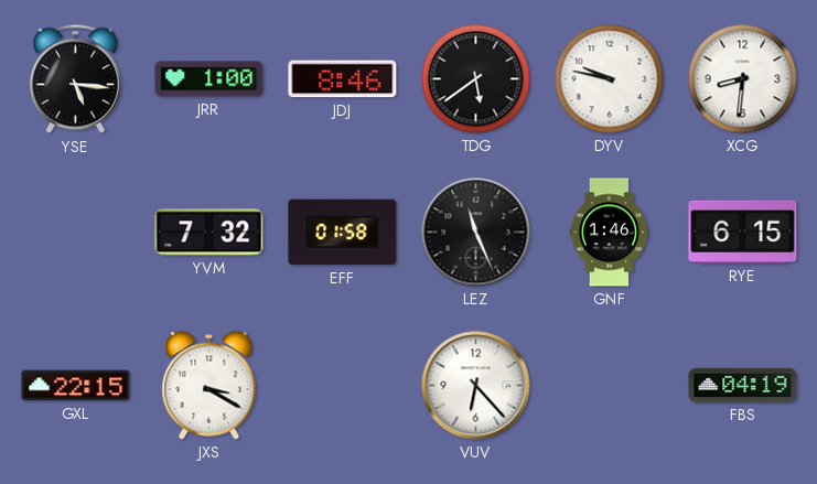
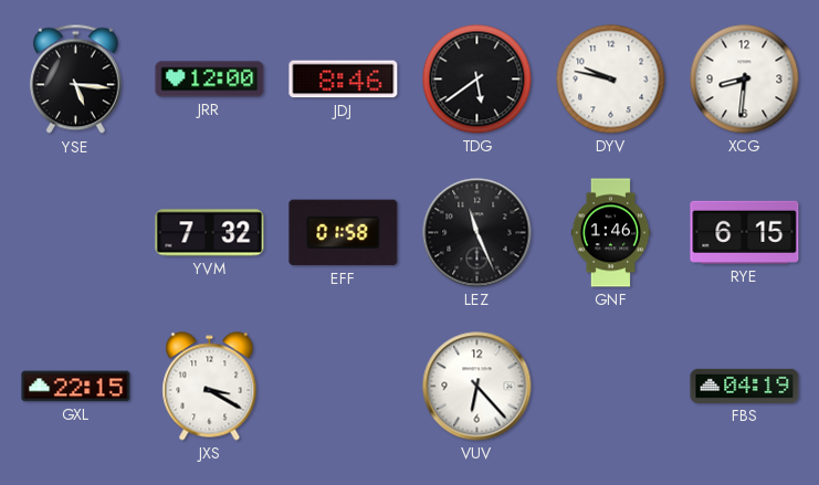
JRR: 1:00 -> 12:00 (210, 80)
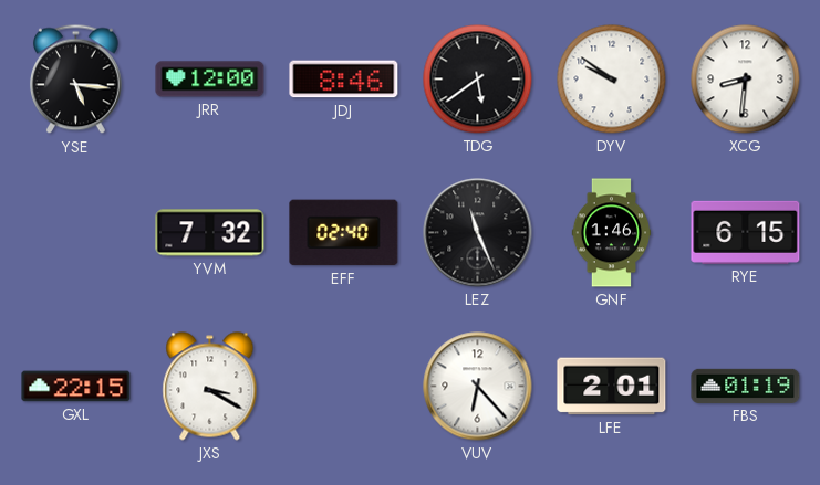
DYV: 9:47 -> 9:51 (612, 80)
EFF: 01:58 -> 02:40 (344, 233)
LFE: none -> 2:01 (612, 387)
FBS: 04:19 -> 01:19 (746, 386)
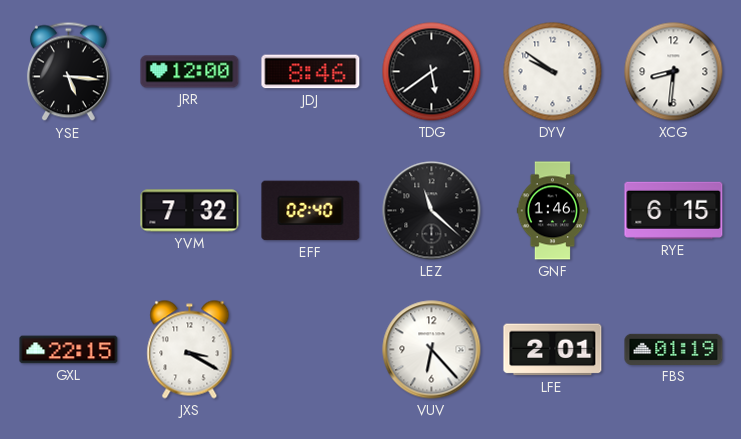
LEZ: 11:26 -> 11:22 (432, 211)
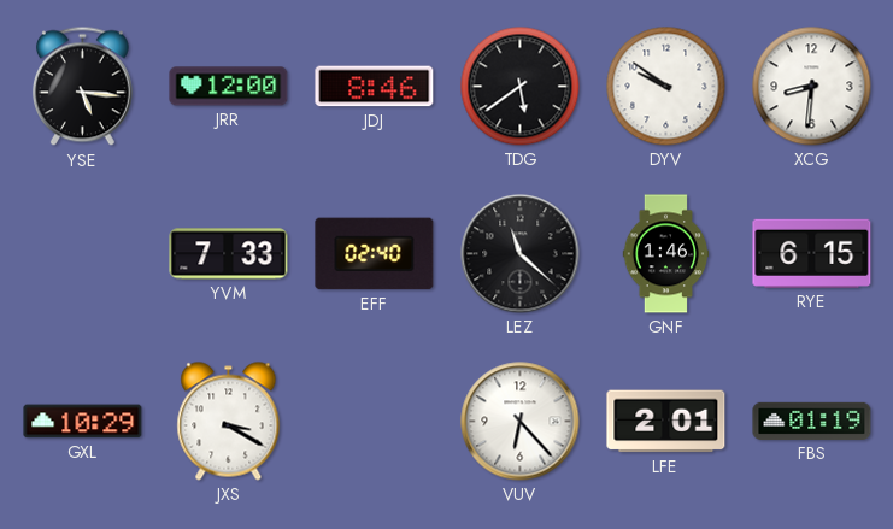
YVM: 7:32 -> 7:33 (229, 254)
GXL: 22:15 -> 10:29 (83, 422)
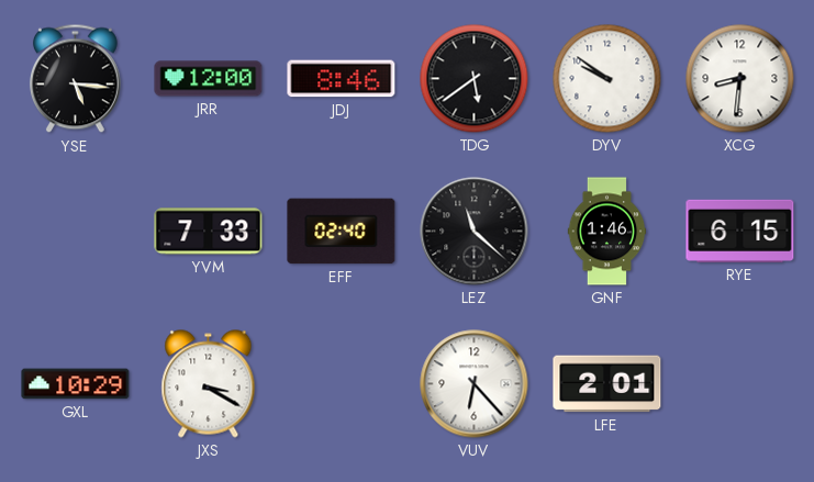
FBS: 01:19 -> none (812, 421)
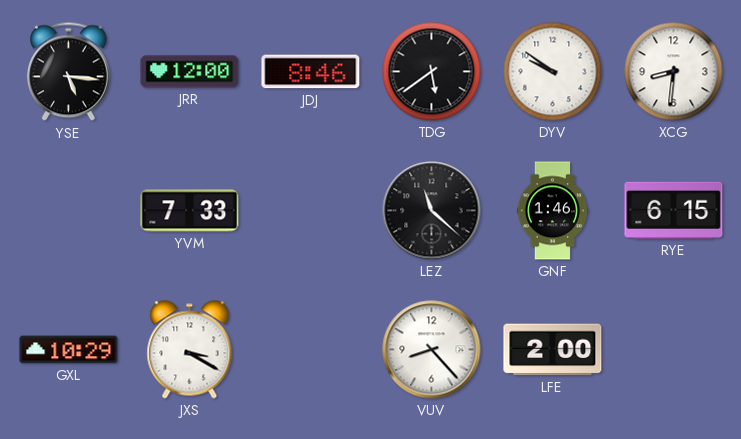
EFF: 02:40 -> none (342, 232)
VUV: 6:23 -> 8:23 (432, 350)
LFE: 2:01 -> 2:00 (553, 350)
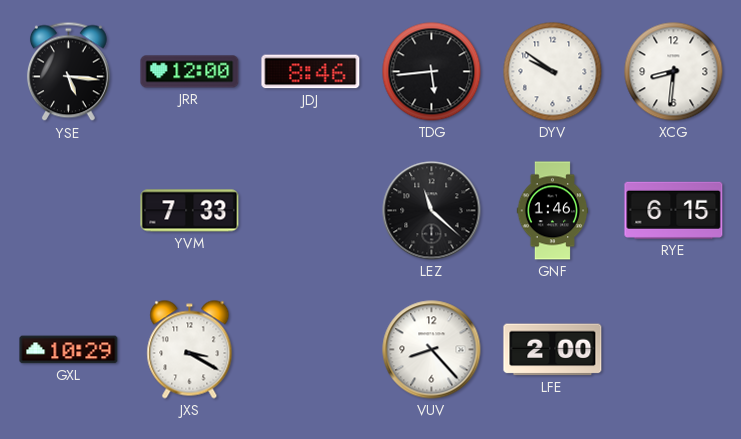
TDG: 5:39 -> 5:44 (432, 72)
